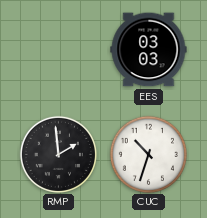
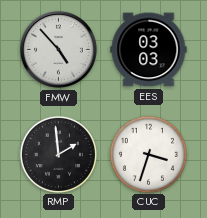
FMW: none -> 4:53 (59, 50)
CUC: 10:33 -> 3:33 (148, 154)
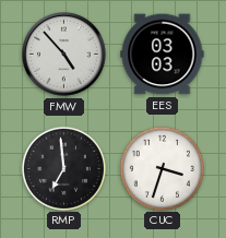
RMP: 1:59 -> 6:59 (63, 168)
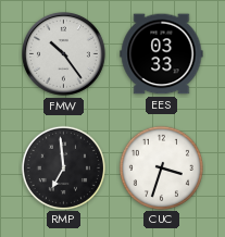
FMW: 4:53 -> 10:24 (64, 54)
EES: 03:03 -> 03:33 (162, 54)
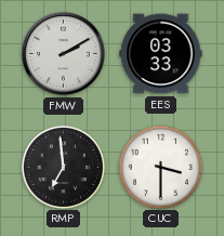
FMW: 10:24 -> 2:10 (64, 54)
CUC: 3:33 -> 3:30 (160, 167)
